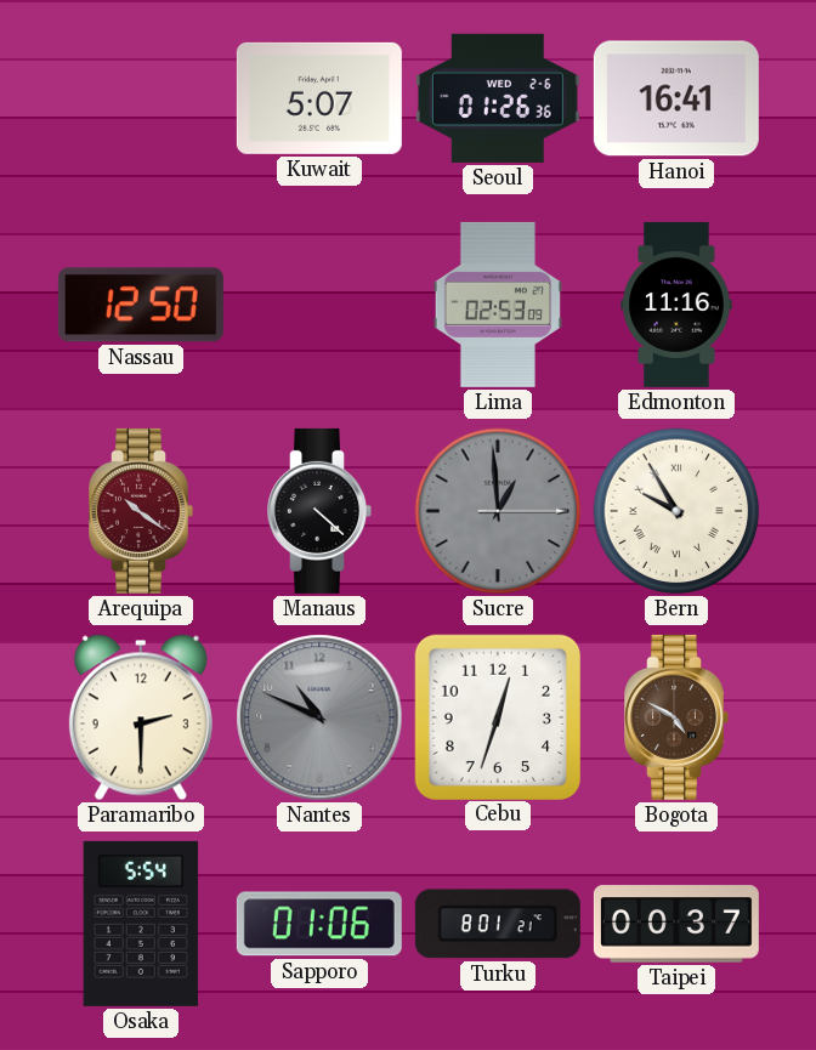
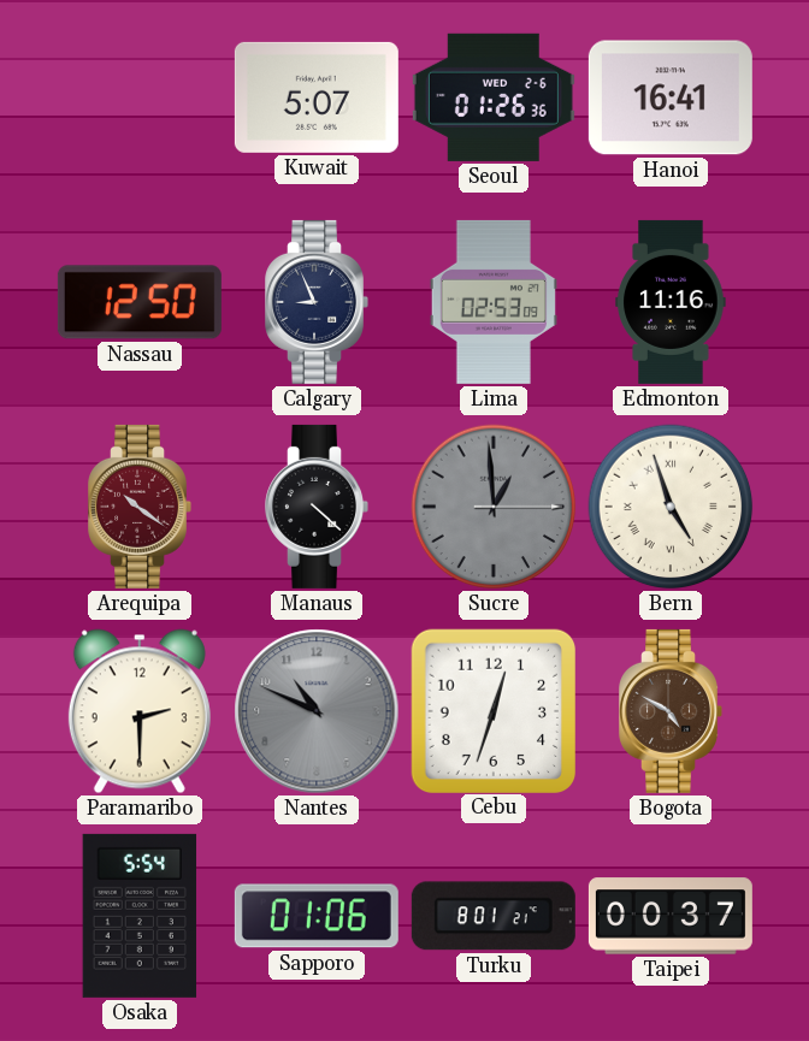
Calgary: none -> 8:56 (317, 302)
Bern: 9:55 -> 4:57 (671, 507)
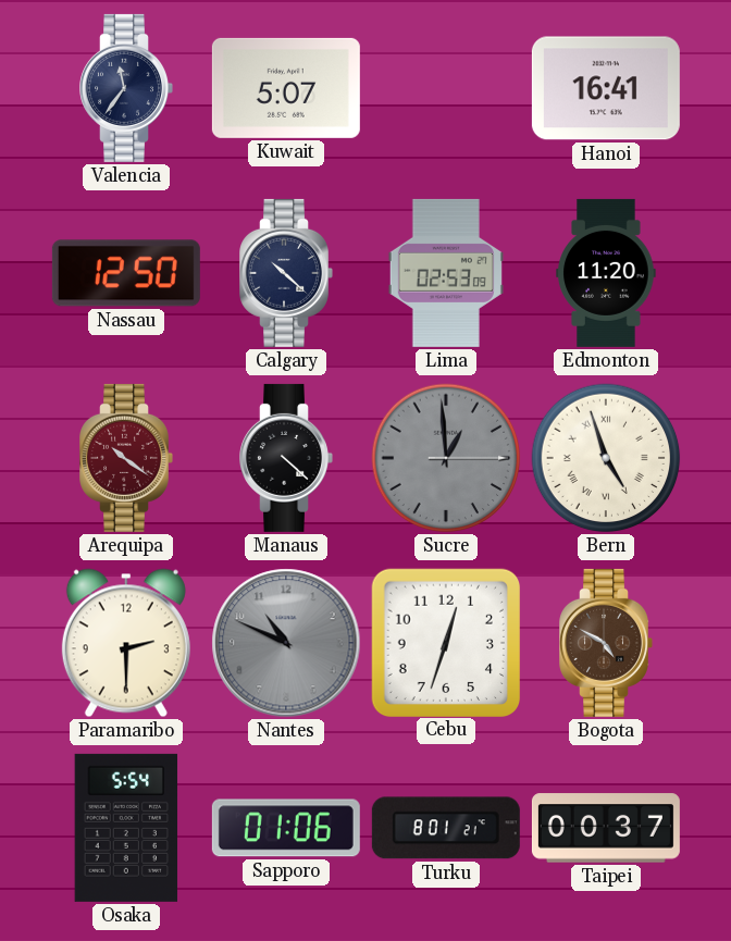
Valencia: none -> 11:36 (126, 88)
Seoul: 01:26 -> none (494, 97)
Calgary: 8:56 -> 10:22 (286, 273)
Edmonton: 11:16 -> 11:20 (606, 273)
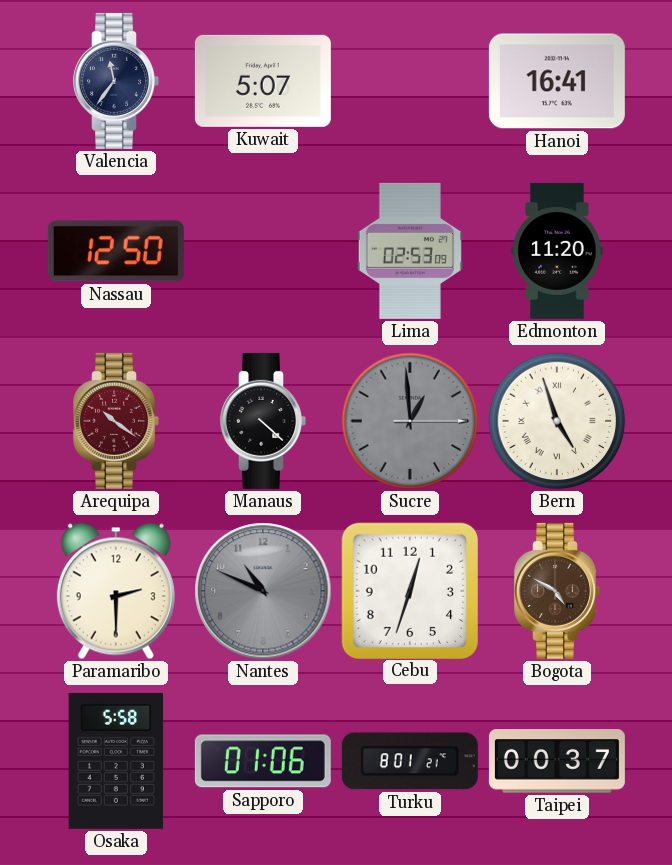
Calgary: 10:22 -> none (286, 273)
Osaka: 5:54 -> 5:58 (116, 761)
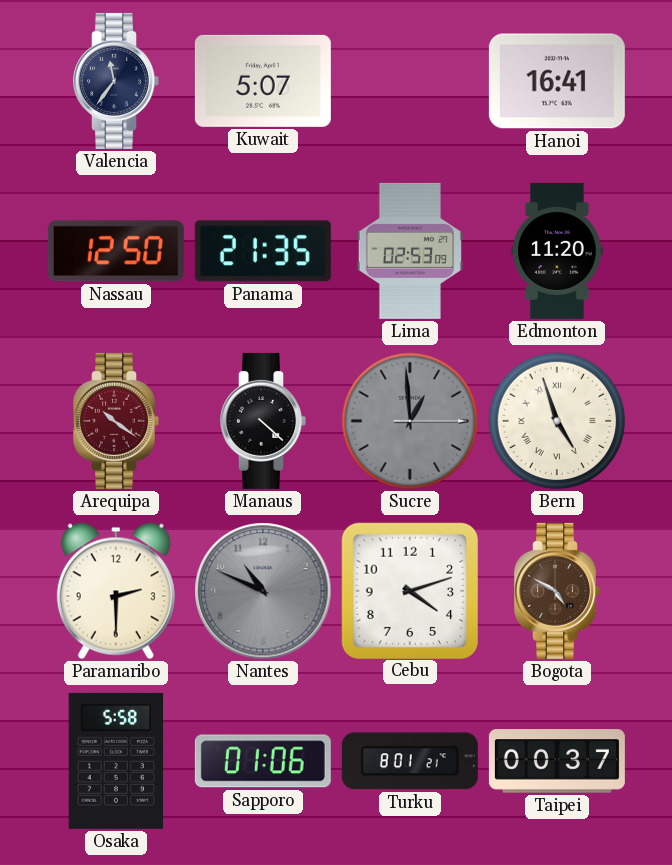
Panama: none -> 21:35 (263, 251)
Cebu: 12:33 -> 4:12 (409, 590)
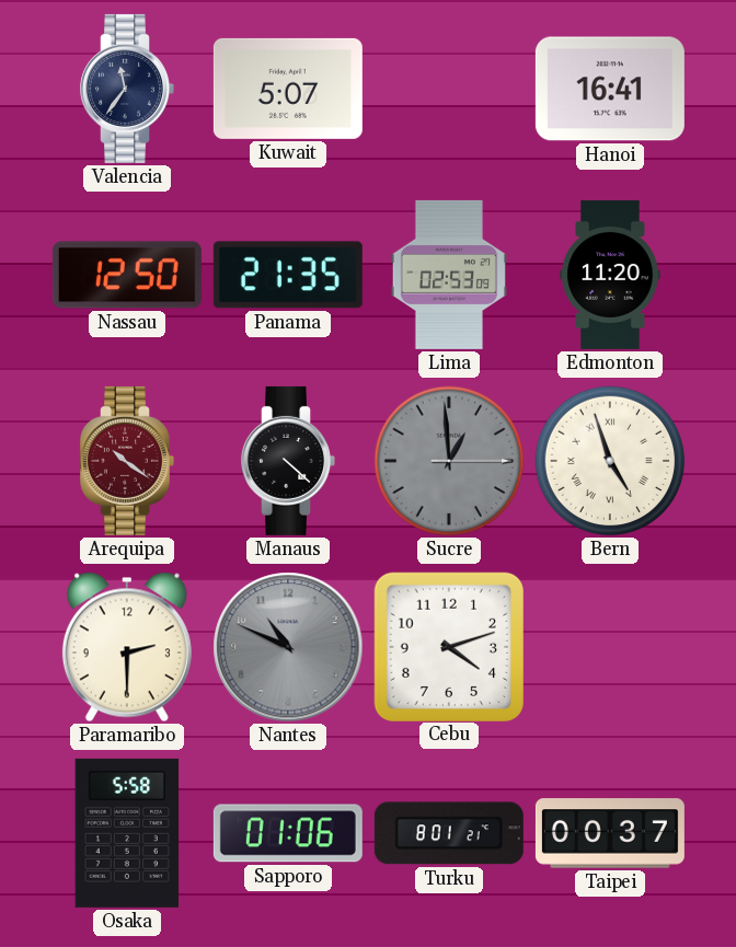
Bogota: 4:50 -> none (557, 591)
